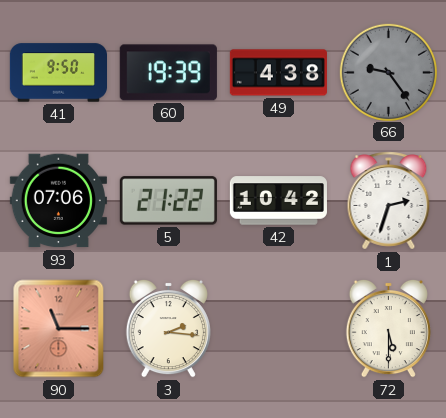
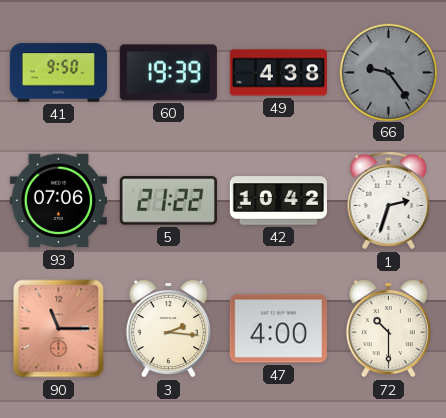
47: none -> 4:00 (278, 329)
72: 5:30 -> 10:30 (388, 328)
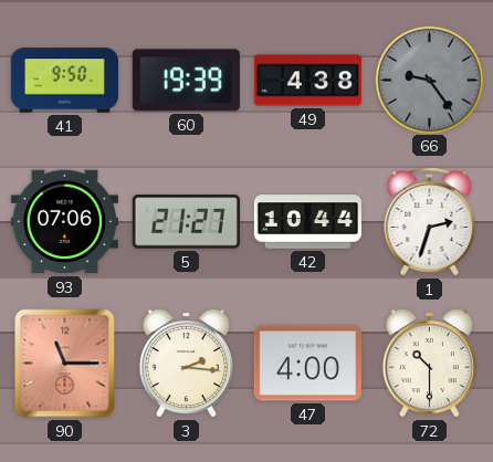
5: 21:22 -> 21:27 (186, 222)
42: 10:42 -> 10:44 (307, 222)
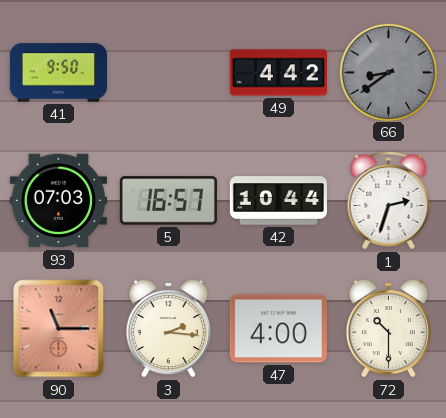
60: 19:39 -> none (186, 81)
49: 4:38 -> 4:42 (278, 73)
66: 9:24 -> 8:39 (388, 72)
93: 07:06 -> 07:03 (58, 201)
5: 21:27 -> 16:57 (168, 201)
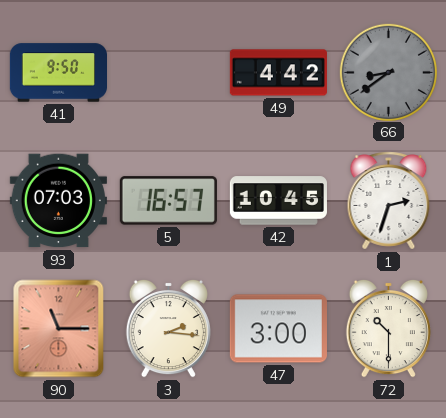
42: 10:44 -> 10:45 (278, 201)
47: 4:00 -> 3:00 (278, 329)
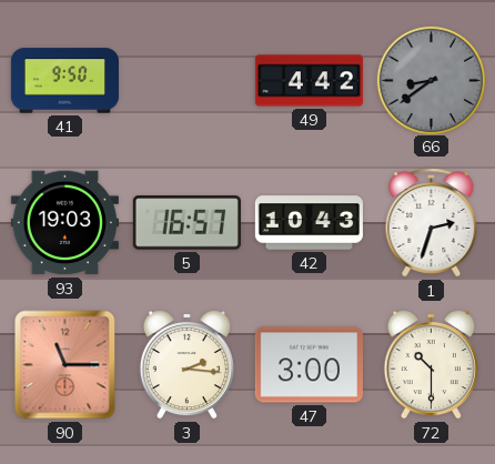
93: 07:03 -> 19:03 (64, 223)
42: 10:45 -> 10:43 (309, 223)
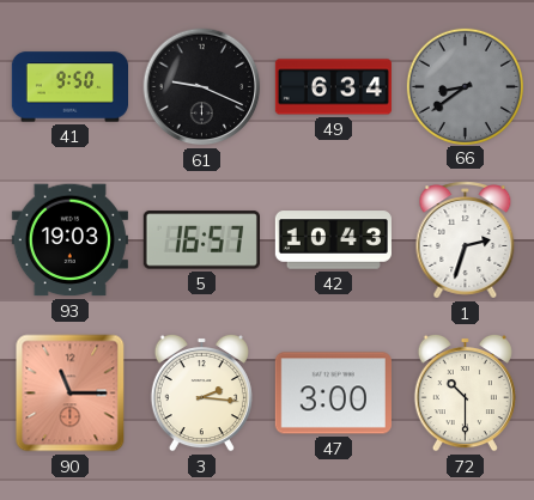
61: none -> 9:19 (202, 87)
49: 4:42 -> 6:34 (333, 87)
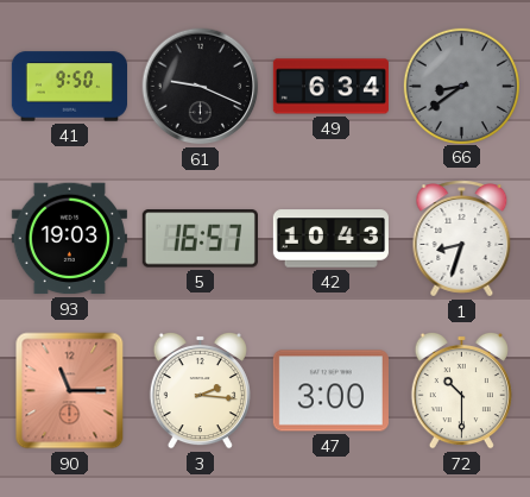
1: 2:33 -> 8:33 (462, 239)
